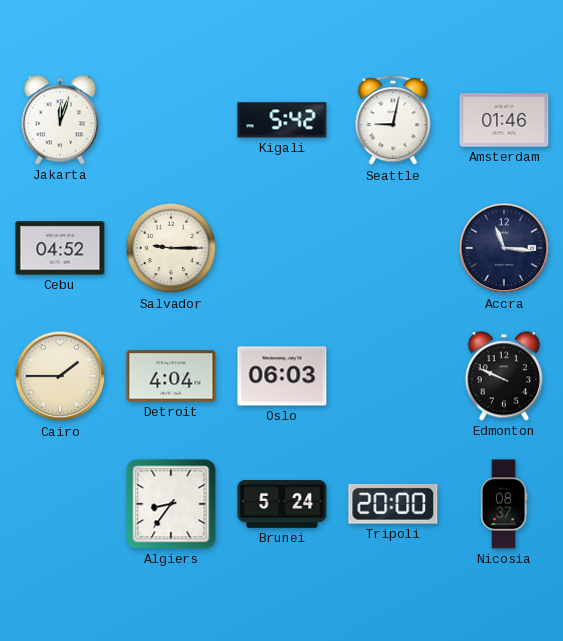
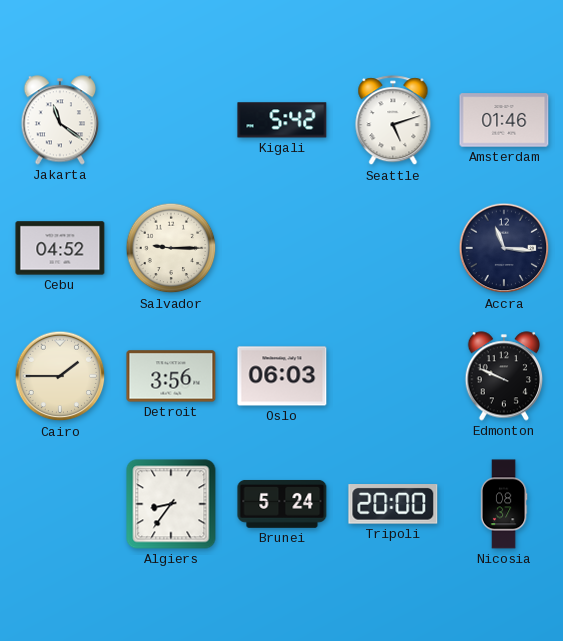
Jakarta: 12:03 -> 11:21 (60, 120)
Seattle: 9:02 -> 5:12 (393, 121)
Detroit: 4:04 -> 3:56 (171, 376)
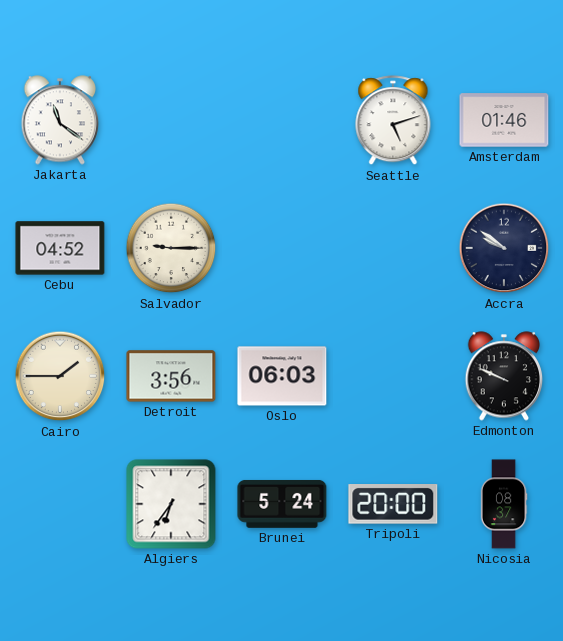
Kigali: 5:42 -> none (282, 120)
Accra: 11:16 -> 9:51 (504, 248)
Algiers: 8:36 -> 6:36 (171, 504)
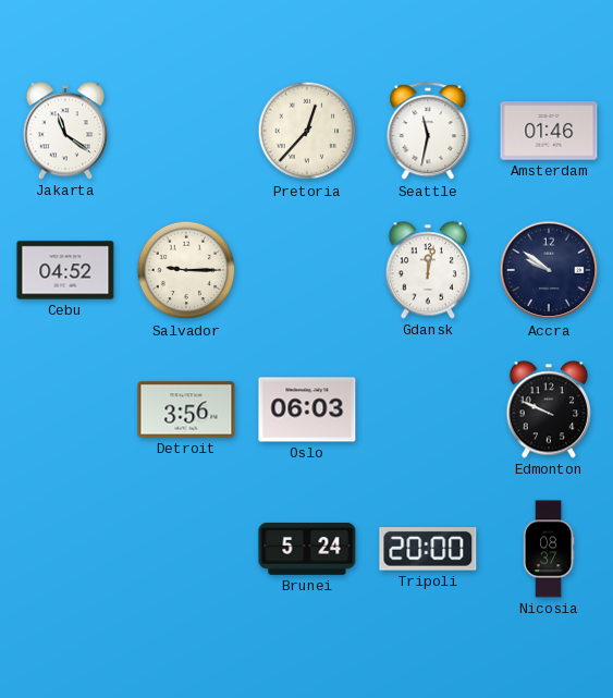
Pretoria: none -> 12:37 (307, 131)
Seattle: 5:12 -> 11:32 (428, 132)
Gdansk: none -> 12:02 (428, 270)
Cairo: 1:45 -> none (60, 376)
Algiers: 6:36 -> none (171, 504)
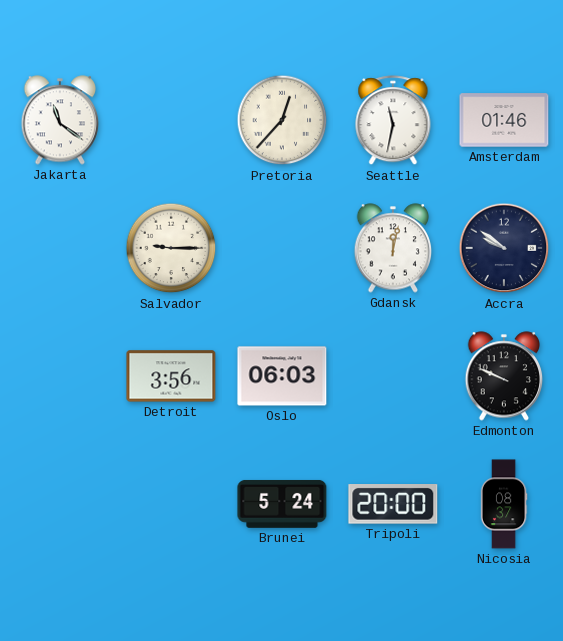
Cebu: 04:52 -> none (65, 270)
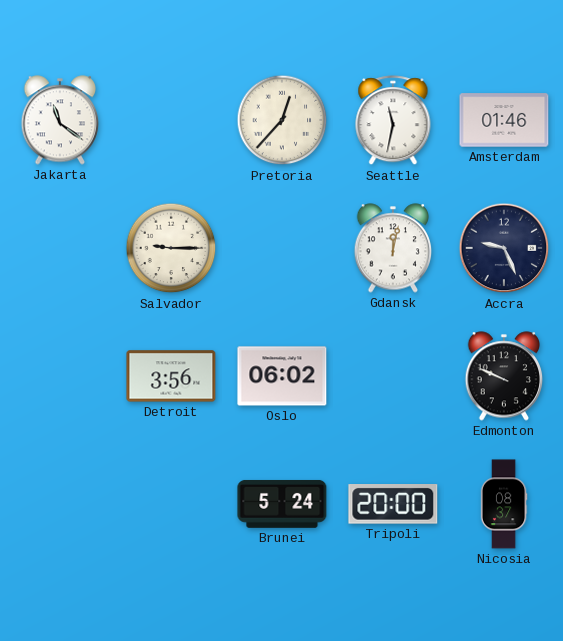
Accra: 9:51 -> 9:26 (504, 248)
Oslo: 06:03 -> 06:02 (282, 376)
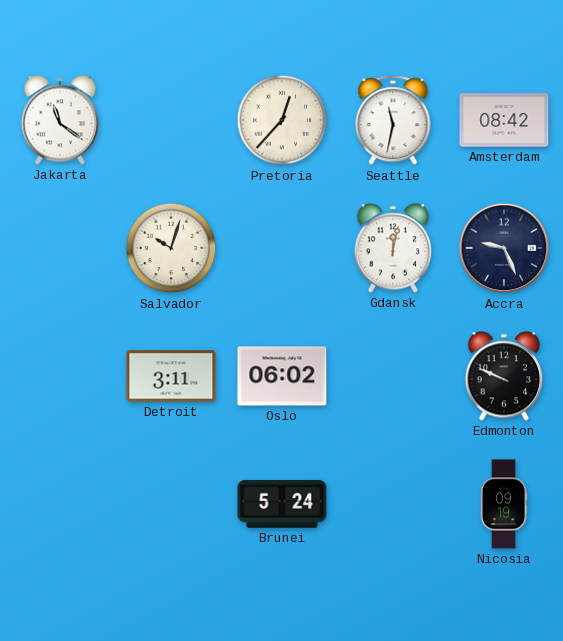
Amsterdam: 01:46 -> 08:42 (504, 120)
Salvador: 9:15 -> 10:03 (171, 248)
Detroit: 3:56 -> 3:11 (171, 376)
Tripoli: 20:00 -> none (393, 505)
Nicosia: 08:37 -> 09:19 (504, 504)
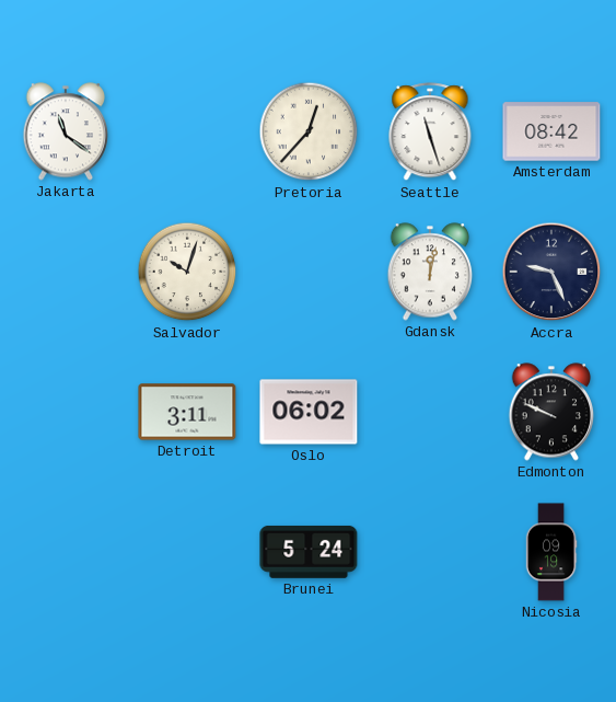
Seattle: 11:32 -> 11:27 (430, 133)
